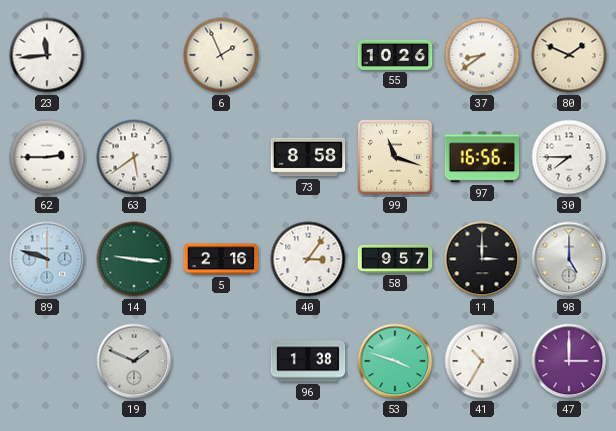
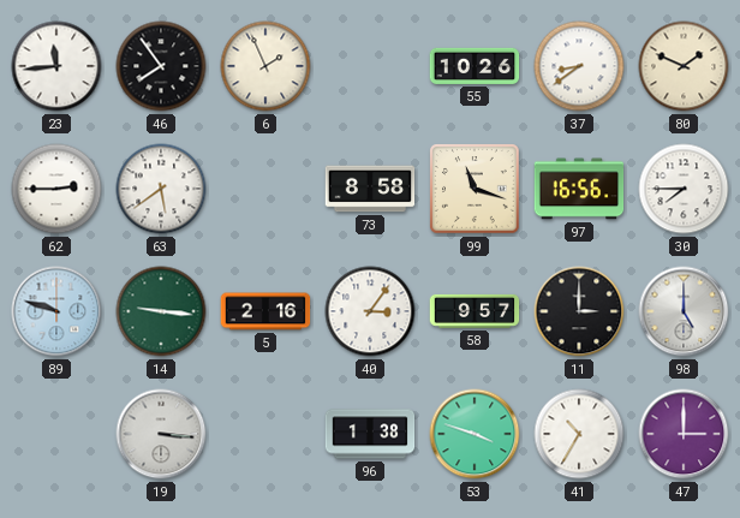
46: none -> 7:54 (161, 66)
19: 1:49 -> 3:16 (161, 434)
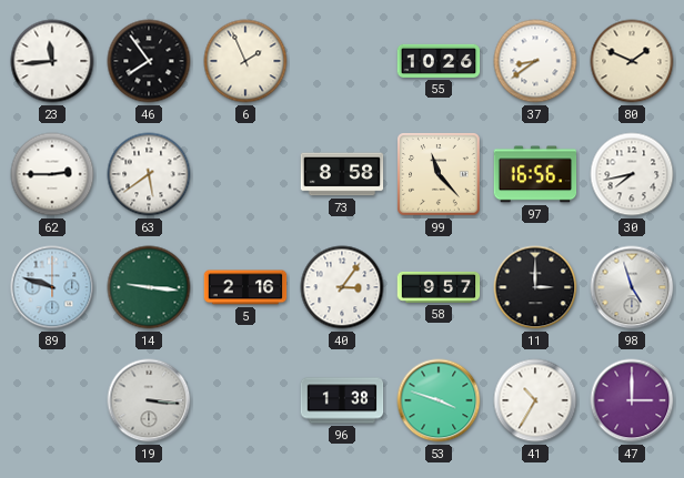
99: 11:18 -> 11:23 (439, 174)
30: 7:45 -> 7:43 (632, 174)
98: 5:00 -> 4:57 (632, 287)
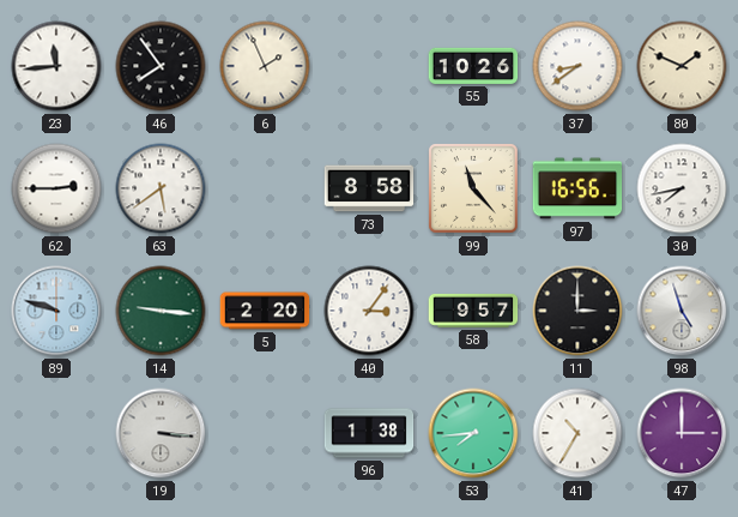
5: 2:16 -> 2:20 (265, 311)
53: 3:48 -> 7:44 (473, 433)
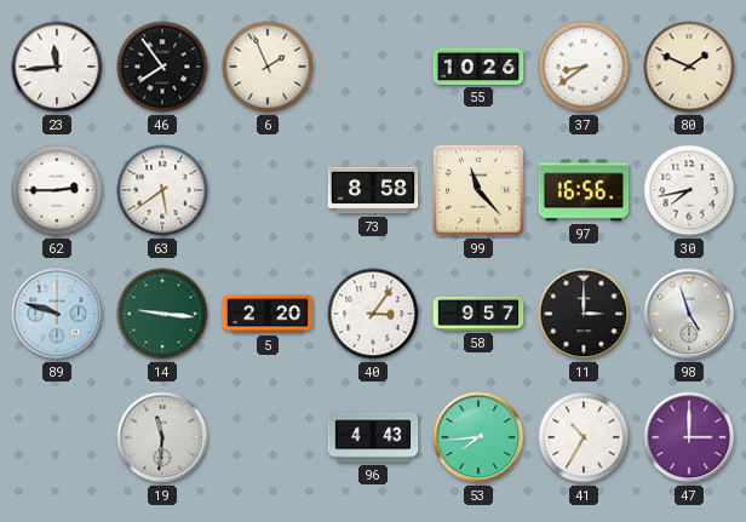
19: 3:16 -> 11:31 (162, 437)
96: 1:38 -> 4:43 (373, 437)
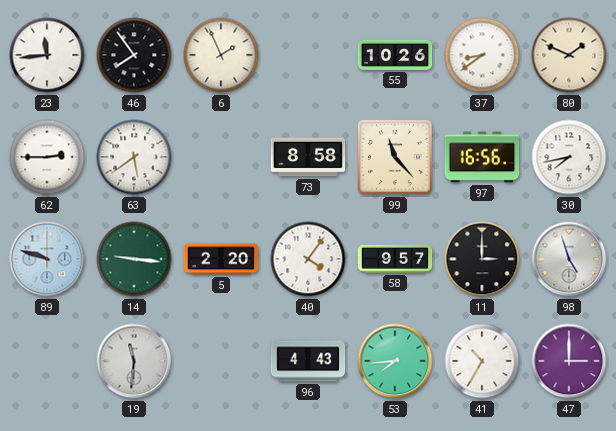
40: 3:06 -> 4:06 (308, 259)
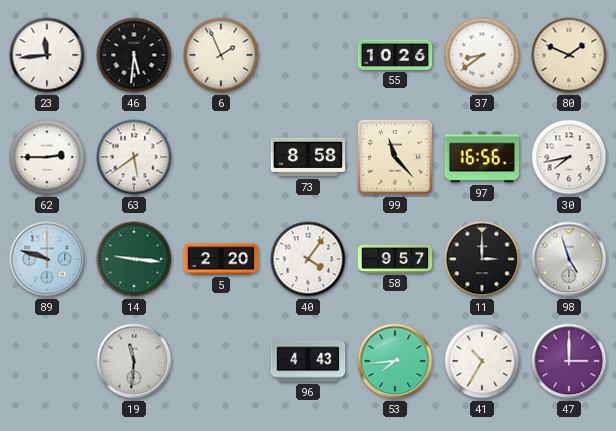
46: 7:54 -> 5:31 (134, 55)
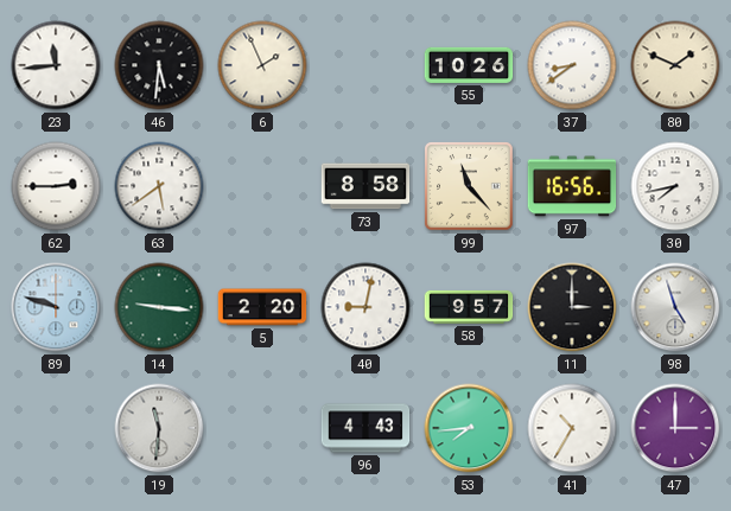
40: 4:06 -> 9:02 (366, 307)
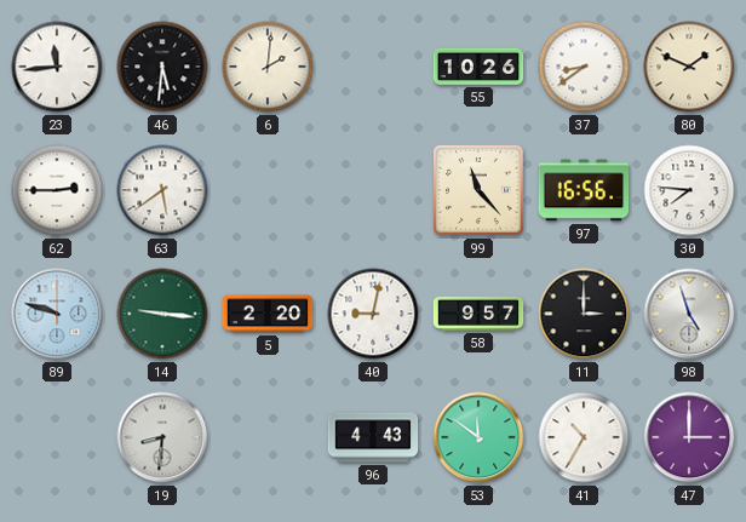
6: 1:56 -> 2:01 (268, 67)
73: 8:58 -> none (366, 186)
30: 7:43 -> 7:46 (689, 190)
19: 11:31 -> 8:31 (162, 437)
53: 7:44 -> 11:51 (478, 437)
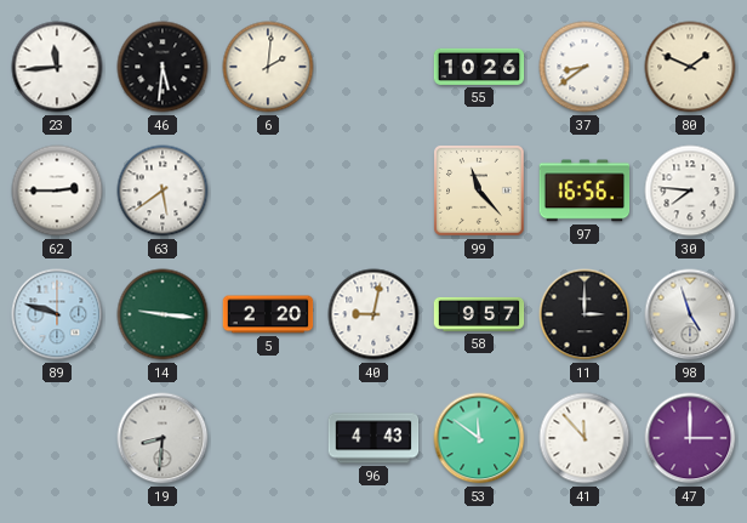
41: 10:35 -> 11:53 (585, 438)
